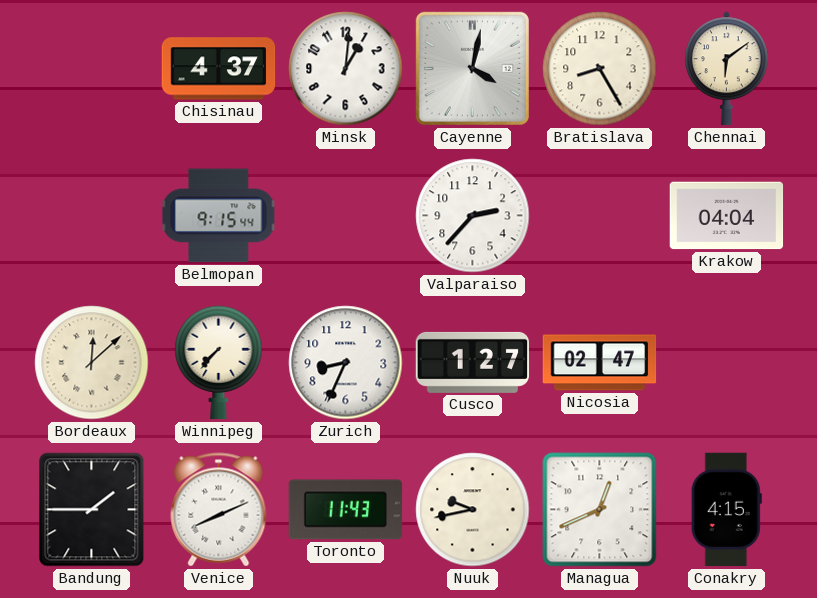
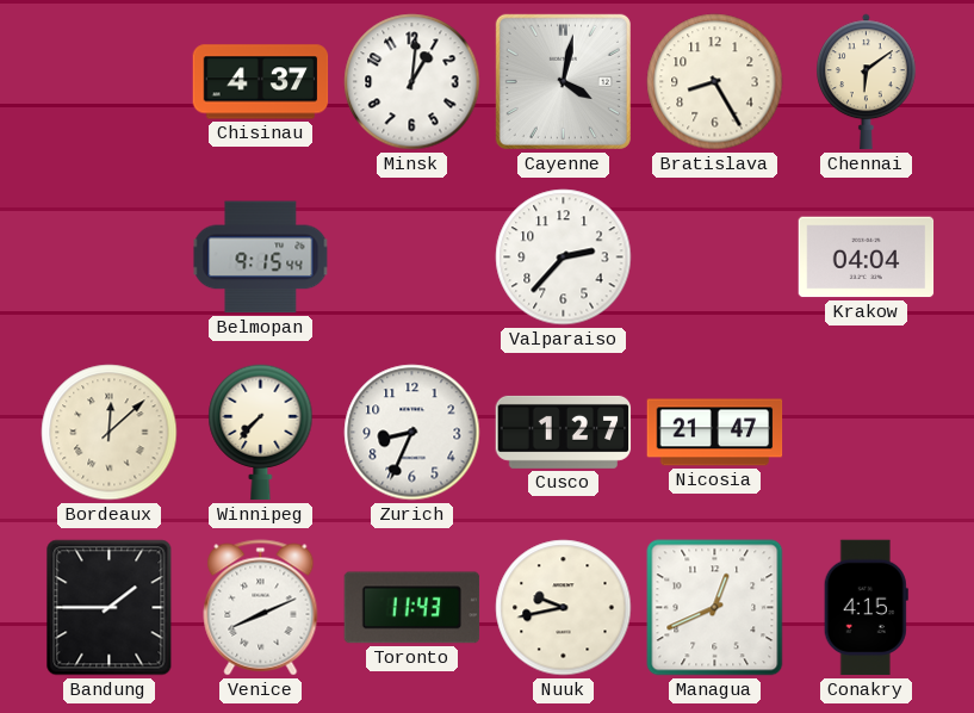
Nicosia: 02:47 -> 21:47 (715, 433)
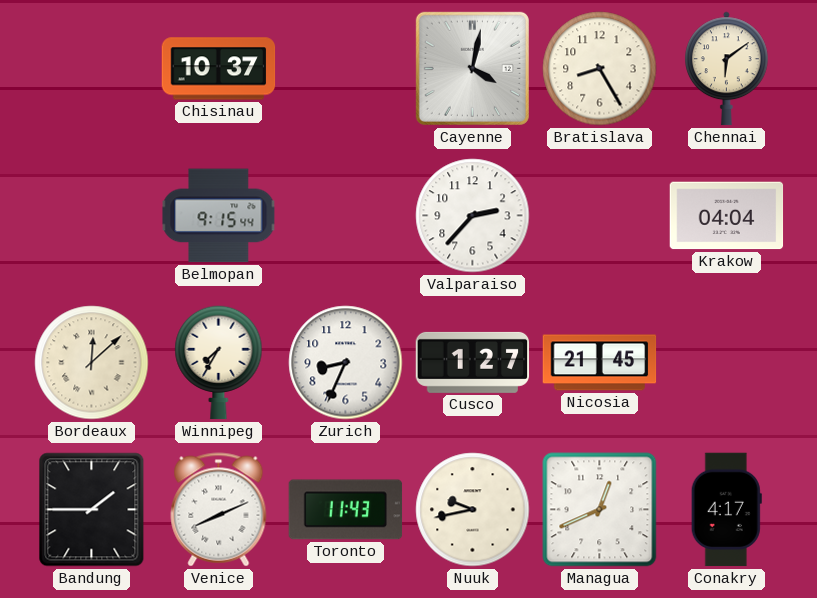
Chisinau: 4:37 -> 10:37 (219, 69)
Minsk: 1:01 -> none (412, 82)
Winnipeg: 7:37 -> 7:35 (219, 363)
Nicosia: 21:47 -> 21:45 (600, 363)
Conakry: 4:15 -> 4:17 (726, 510)
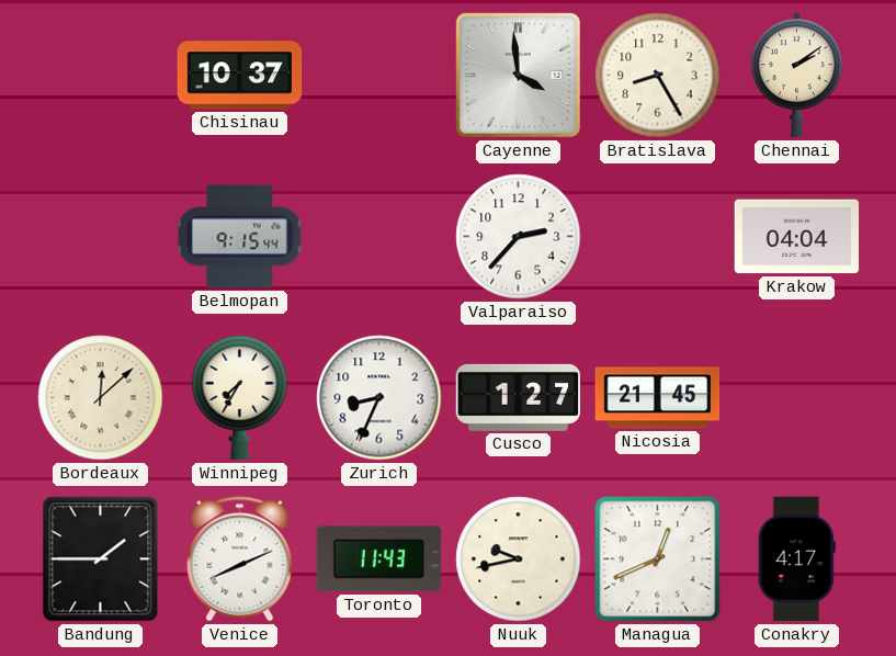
Cayenne: 4:02 -> 3:59 (518, 75)
Chennai: 6:09 -> 2:09 (797, 76)
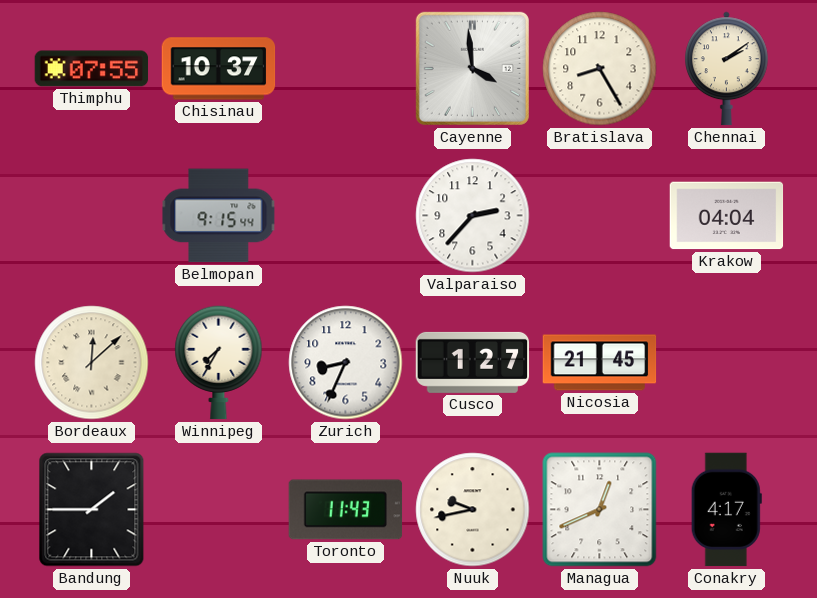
Thimphu: none -> 07:55 (92, 69)
Venice: 8:11 -> none (240, 559)
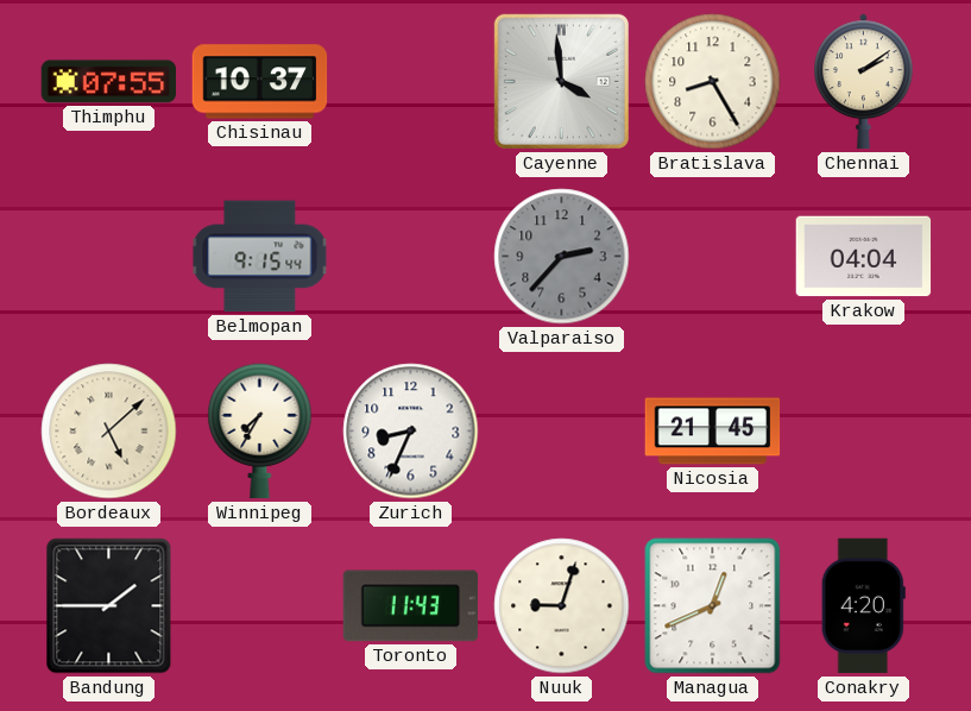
Valparaiso dial: white -> grey (562, 257)
Bordeaux: 12:08 -> 5:08 (109, 432)
Cusco: 1:27 -> none (473, 362)
Nuuk: 9:43 -> 9:03 (562, 606)
Conakry: 4:17 -> 4:20 (863, 606)
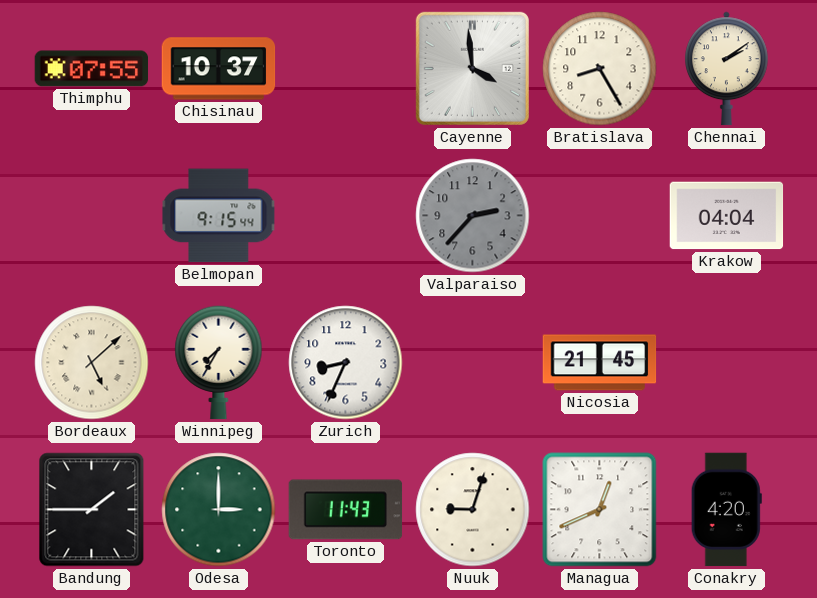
Odesa: none -> 3:00 (219, 510)
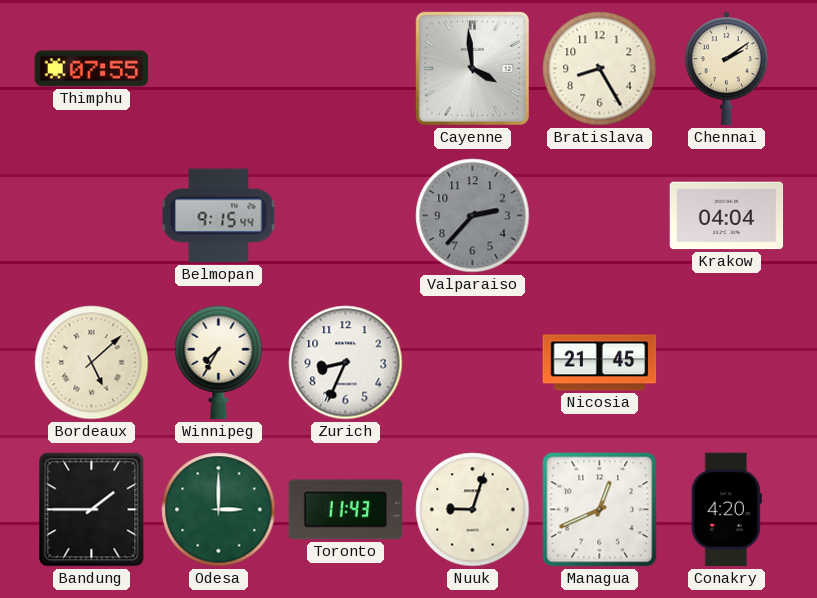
Chisinau: 10:37 -> none (219, 69)
